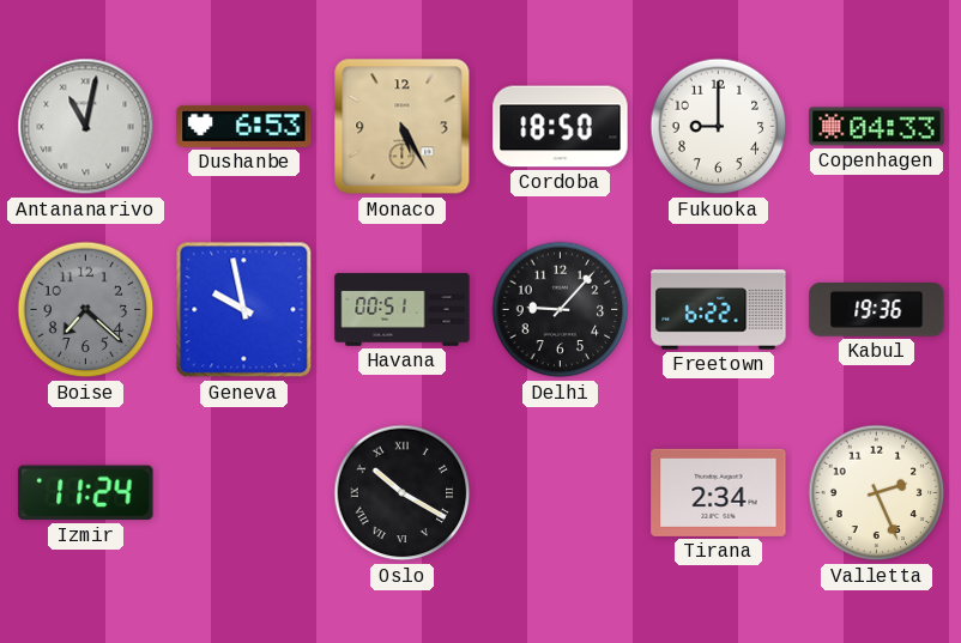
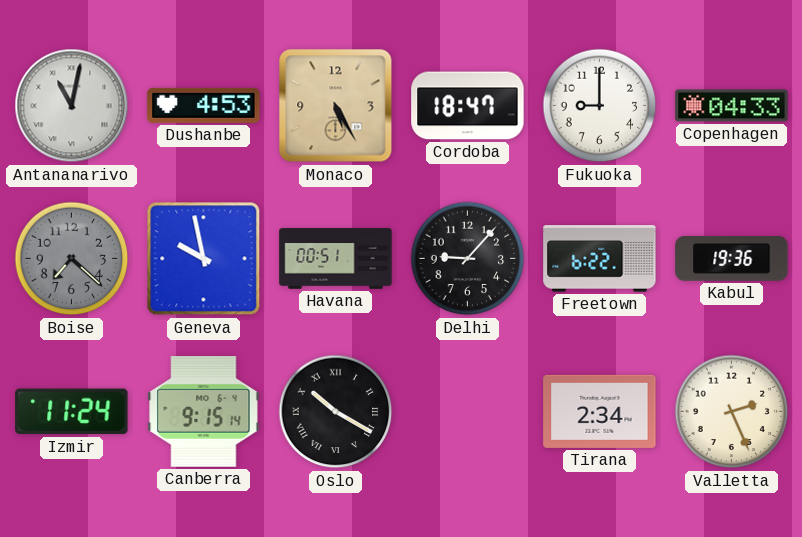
Dushanbe: 6:53 -> 4:53 (204, 105)
Cordoba: 18:50 -> 18:47 (468, 106)
Canberra: none -> 9:15 (204, 412)
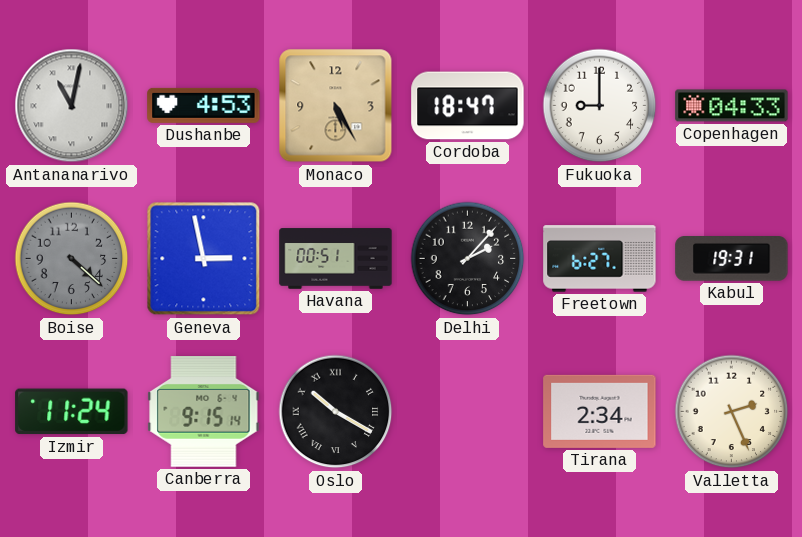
Boise: 7:22 -> 4:22 (72, 259)
Geneva: 9:58 -> 2:58 (204, 259)
Delhi: 9:07 -> 2:07 (468, 259)
Freetown: 6:22 -> 6:27 (600, 259)
Kabul: 19:36 -> 19:31 (732, 259)
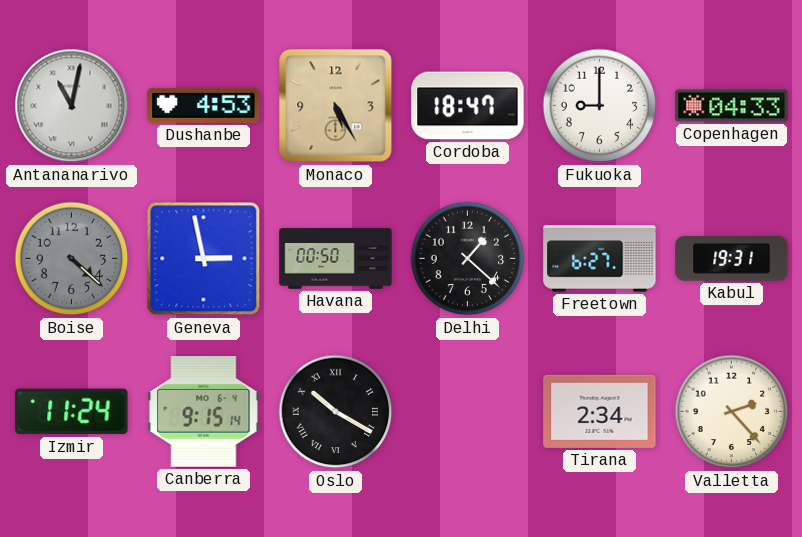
Havana: 00:51 -> 00:50 (336, 259)
Delhi: 2:07 -> 1:22 (468, 259)
Valletta: 2:26 -> 2:23 (732, 412)
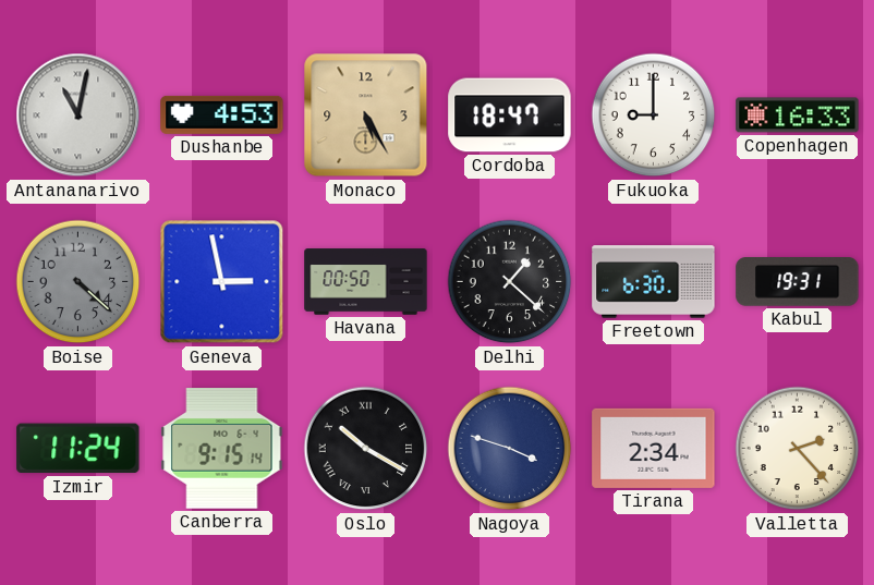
Copenhagen: 04:33 -> 16:33 (798, 115)
Freetown: 6:27 -> 6:30 (654, 282)
Nagoya: none -> 3:48 (510, 449)
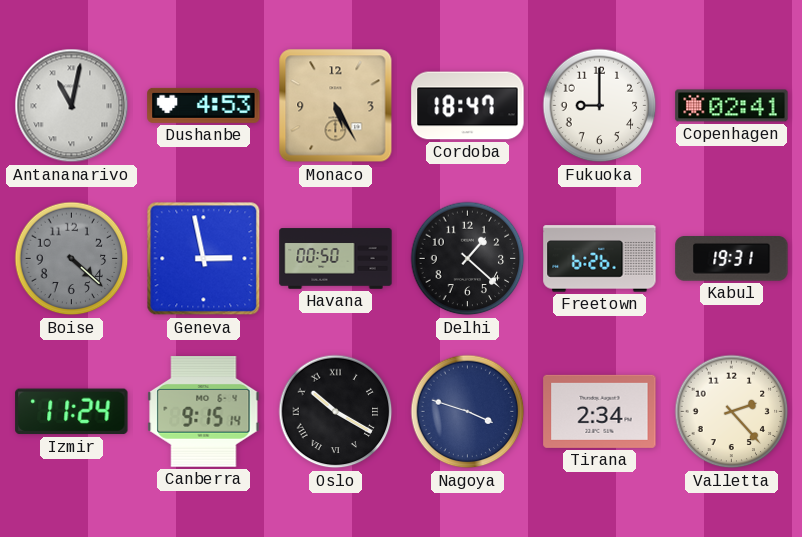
Copenhagen: 16:33 -> 02:41 (732, 106)
Freetown: 6:30 -> 6:26 (600, 259)
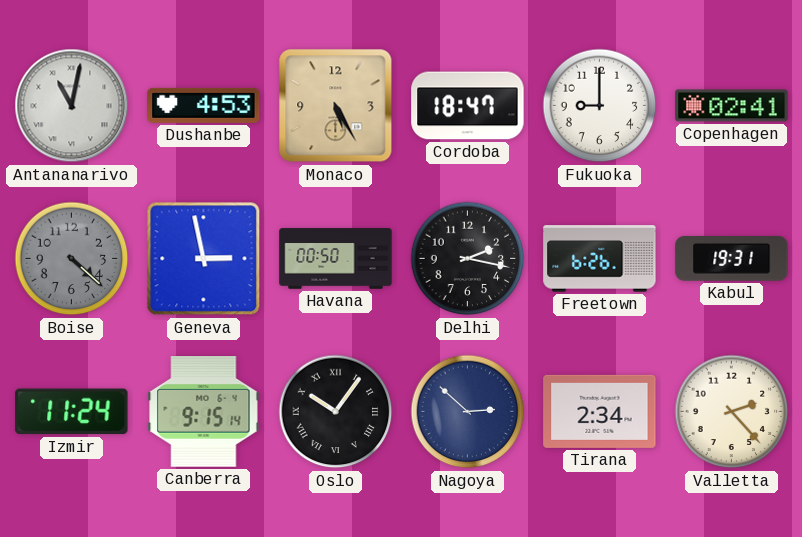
Delhi: 1:22 -> 2:17 (468, 259)
Oslo: 10:20 -> 10:06 (336, 412)
Nagoya: 3:48 -> 2:52 (468, 412)
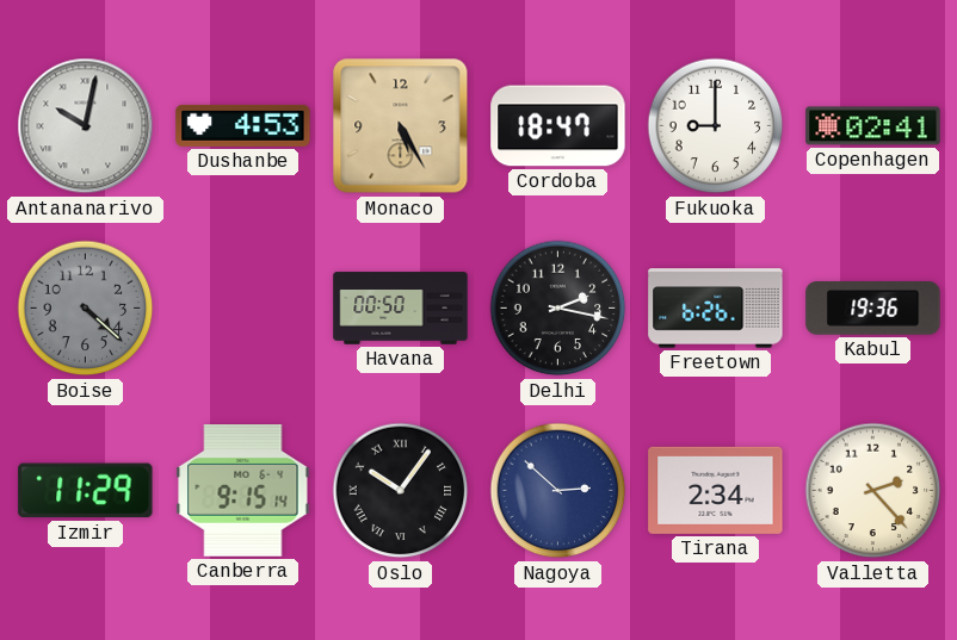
Antananarivo: 11:02 -> 10:02 (86, 126)
Geneva: 2:58 -> none (204, 259)
Kabul: 19:31 -> 19:36 (873, 309)
Izmir: 11:24 -> 11:29 (86, 491)
